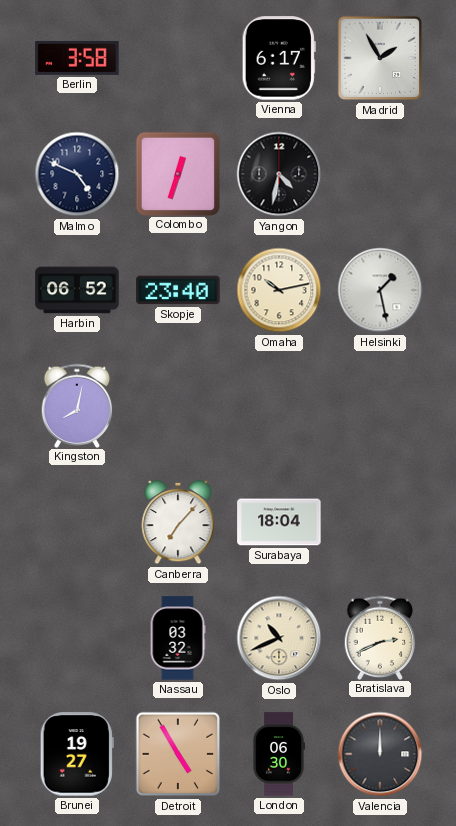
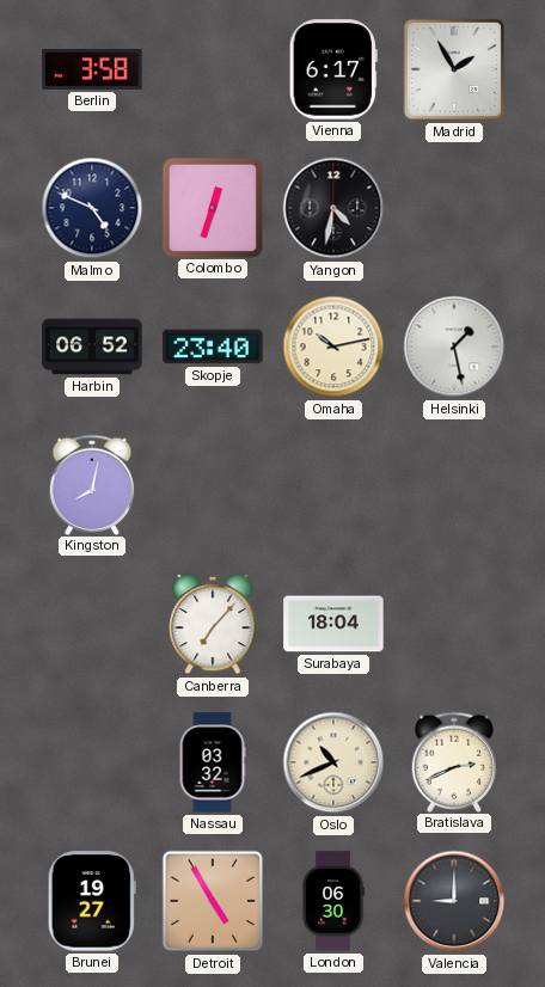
Valencia: 12:00 -> 9:00 (454, 901)
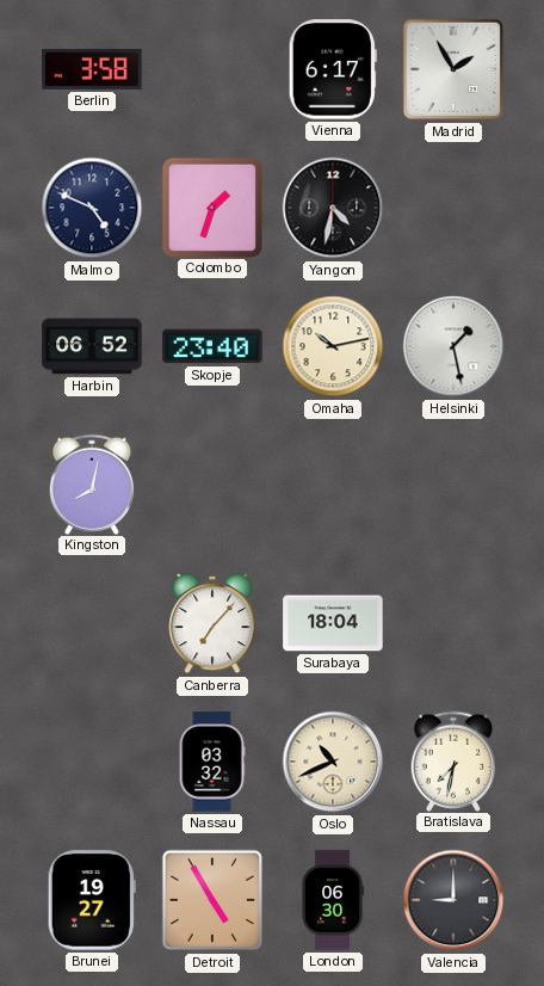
Colombo: 12:33 -> 1:33 (211, 207)
Bratislava: 2:41 -> 7:32 (453, 760)
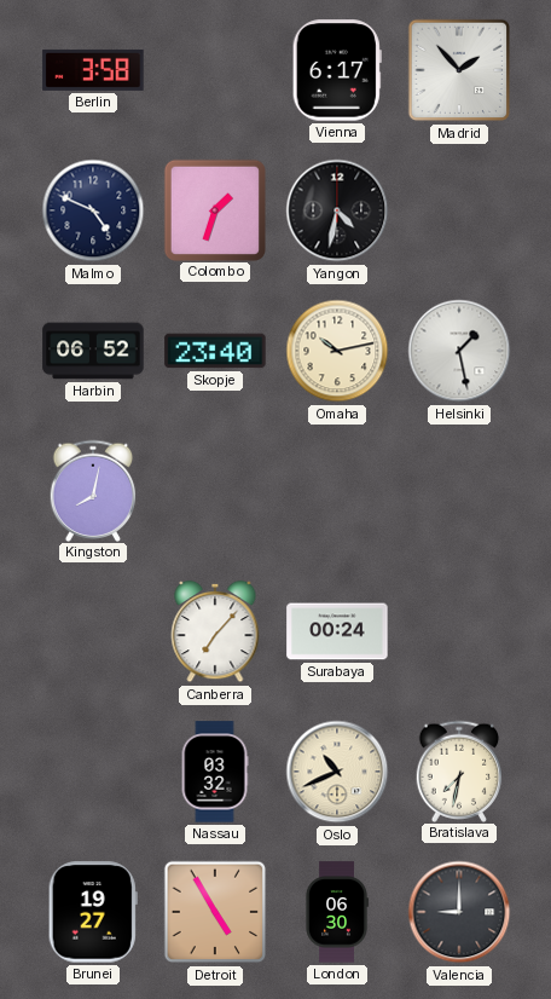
Madrid: 1:55 -> 1:53 (459, 70)
Surabaya: 18:04 -> 00:24 (337, 631)
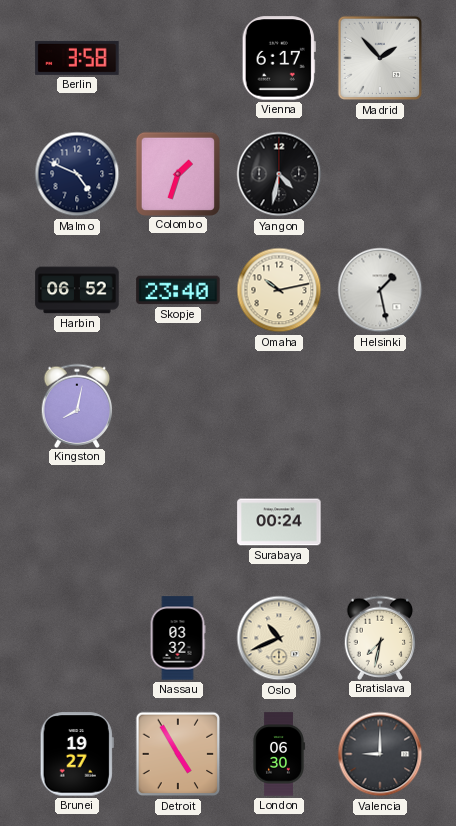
Canberra: 7:07 -> none (215, 631)
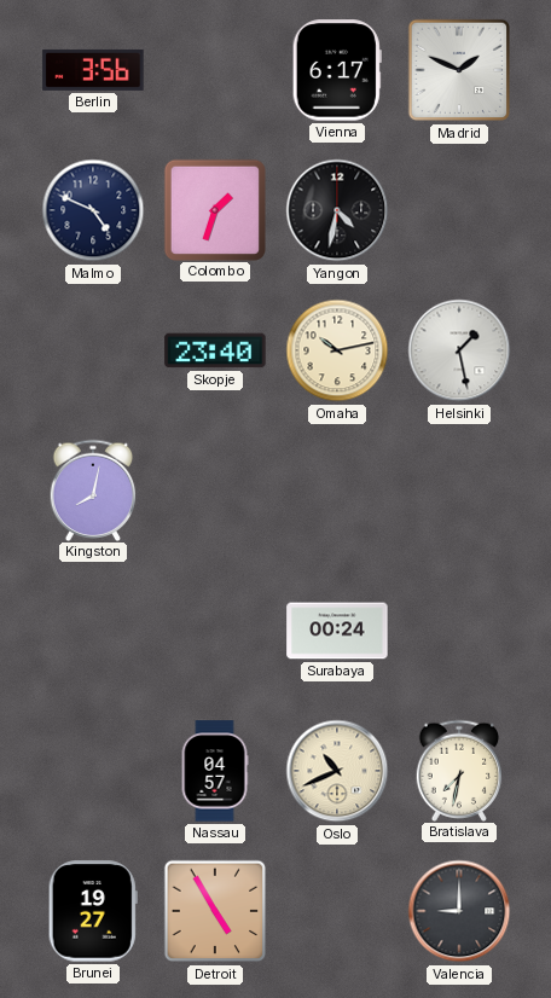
Berlin: 3:58 -> 3:56 (93, 70)
Madrid: 1:53 -> 1:49 (459, 70)
Harbin: 06:52 -> none (77, 290)
Nassau: 03:32 -> 04:57 (215, 771)
London: 06:30 -> none (279, 754)
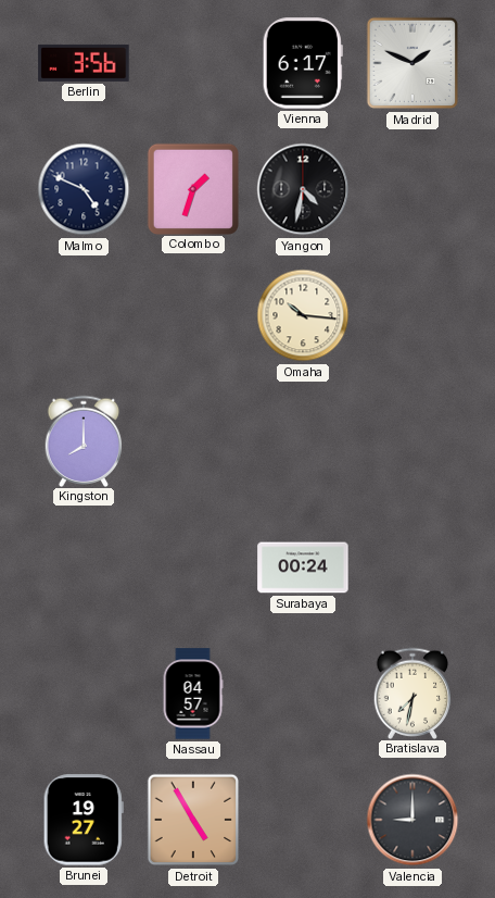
Skopje: 23:40 -> none (215, 350)
Omaha: 10:13 -> 10:16 (303, 315)
Helsinki: 1:28 -> none (459, 350)
Kingston: 8:02 -> 8:00 (84, 440)
Oslo: 10:41 -> none (337, 771)
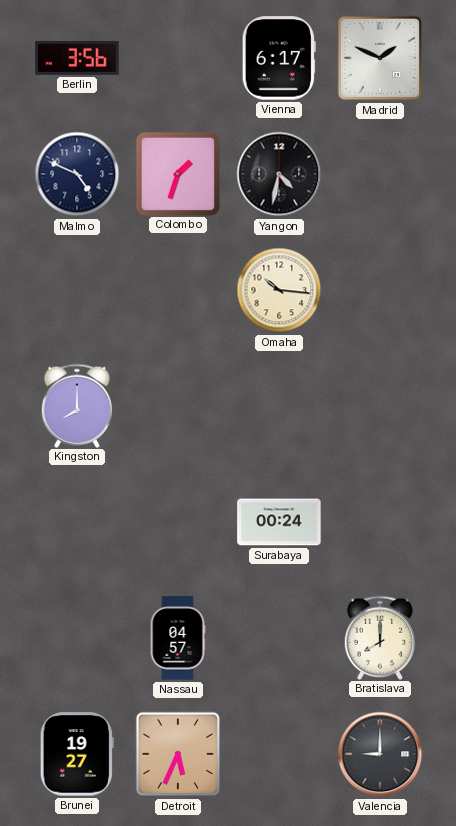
Bratislava: 7:32 -> 8:00 (380, 637)
Detroit: 4:55 -> 5:34 (178, 754)
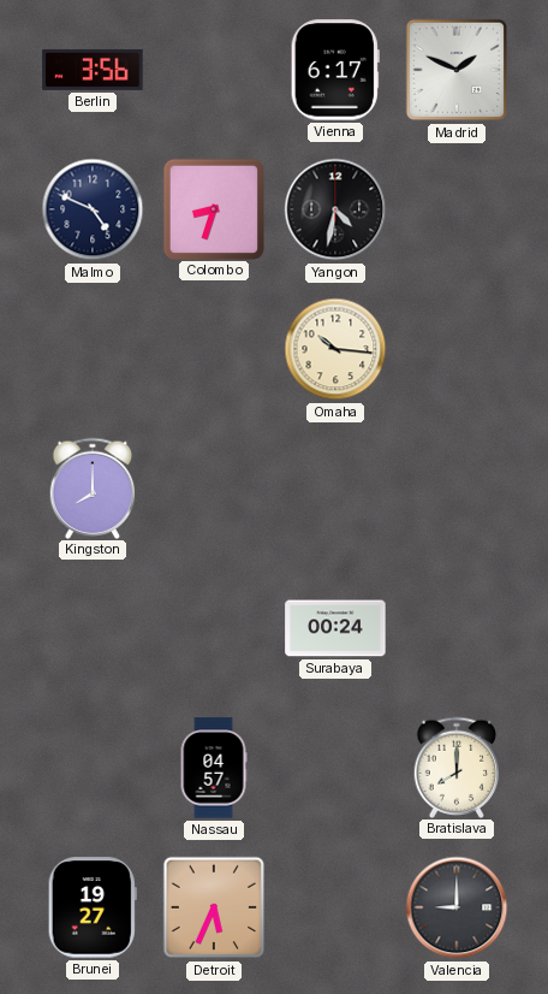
Colombo: 1:33 -> 8:33 (213, 208)
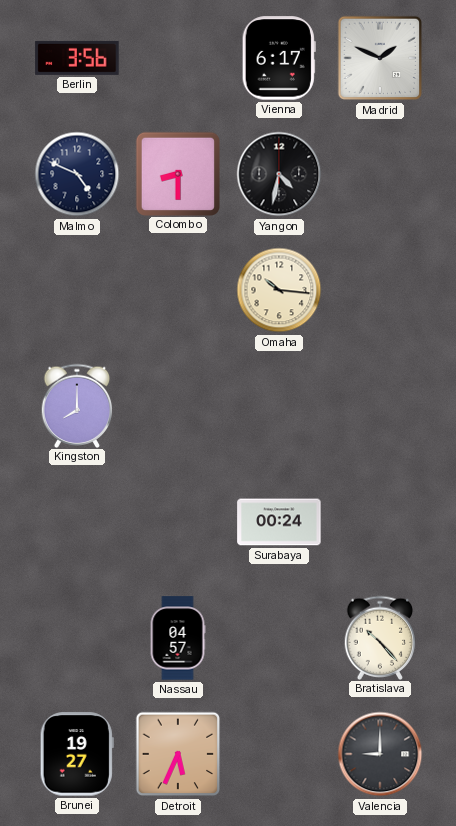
Colombo: 8:33 -> 8:30 (177, 173)
Bratislava: 8:00 -> 10:23 (380, 637)
